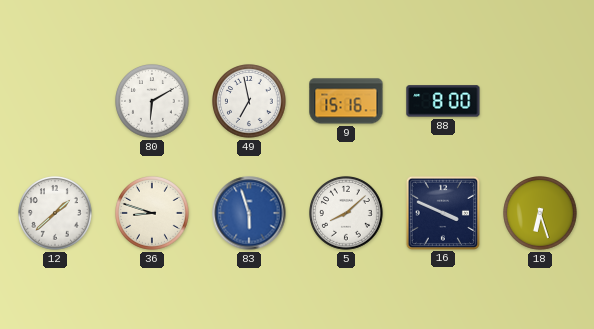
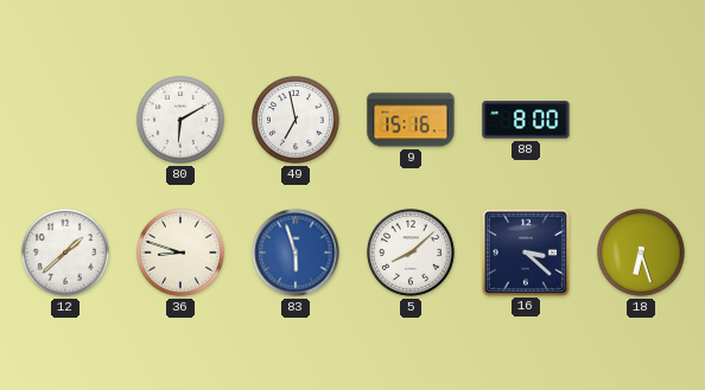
16: 3:49 -> 3:22 (525, 251)
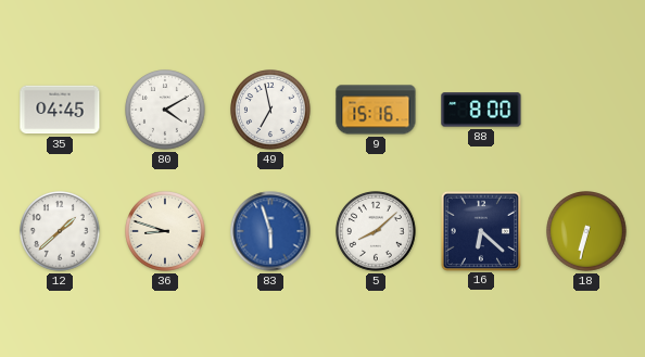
35: none -> 04:45 (60, 110)
80: 6:10 -> 4:10 (166, 110)
16: 3:22 -> 6:22 (480, 230)
18: 6:27 -> 6:32 (587, 231)
